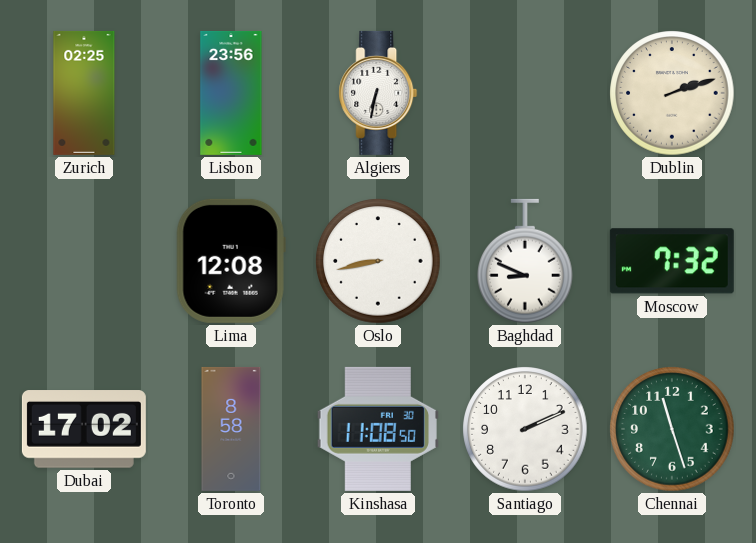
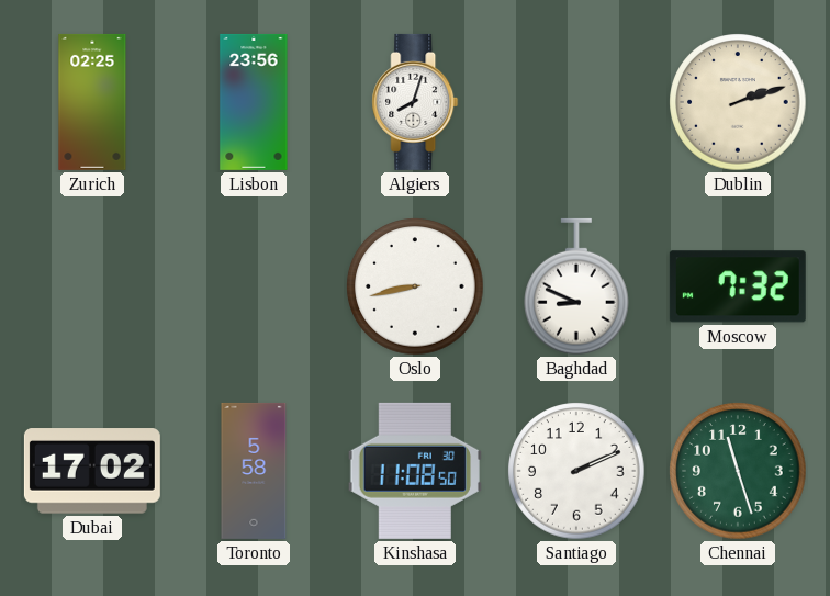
Algiers: 6:32 -> 8:03 (415, 102)
Lima: 12:08 -> none (231, 261)
Toronto: 8:58 -> 5:58 (254, 471)
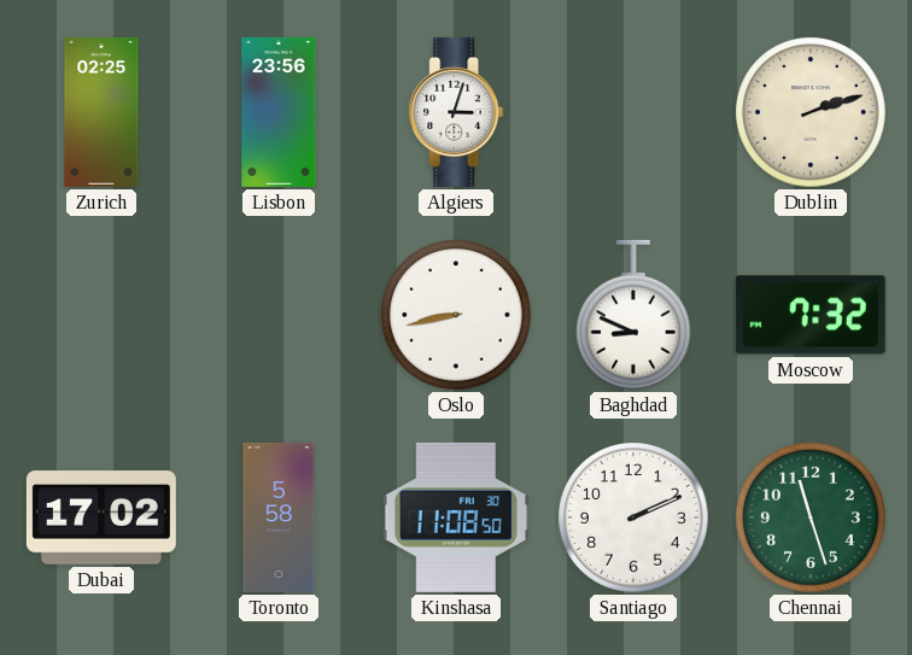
Algiers: 8:03 -> 3:03 (456, 112)
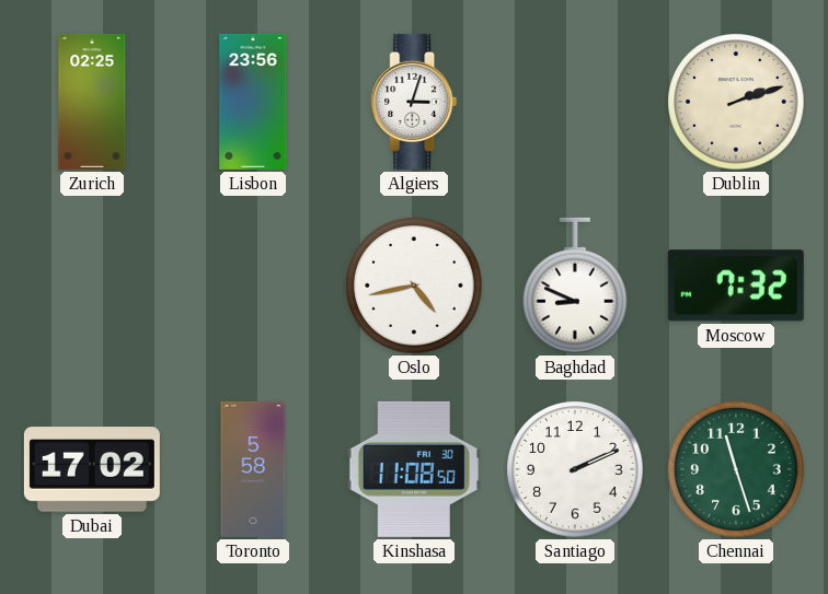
Oslo: 8:43 -> 4:43 (414, 286)
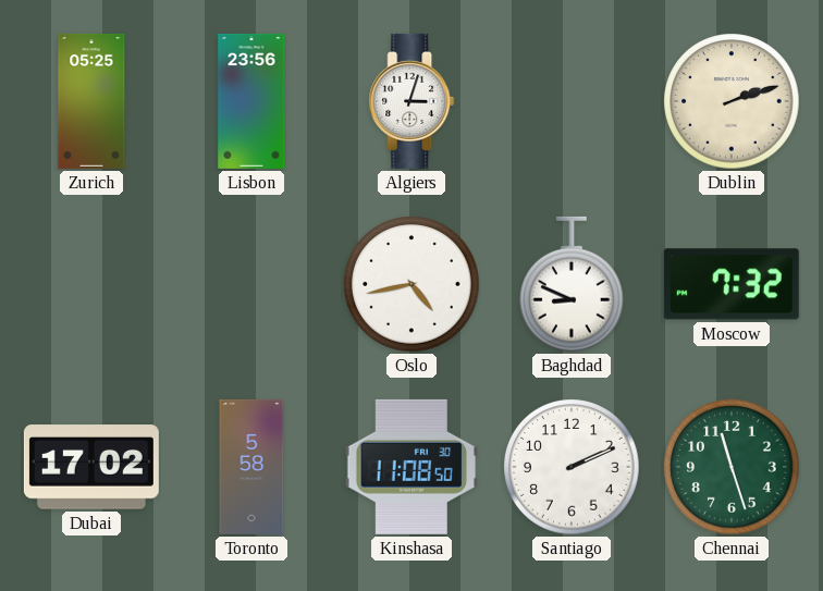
Zurich: 02:25 -> 05:25 (91, 101)
